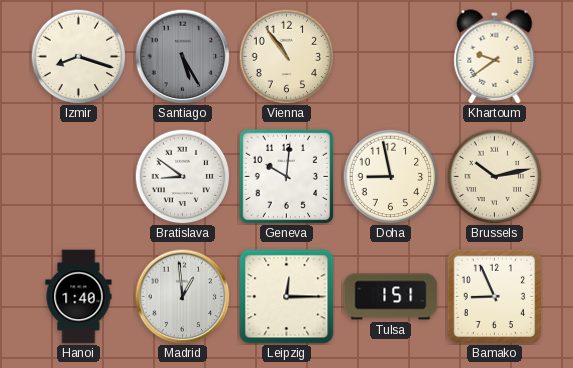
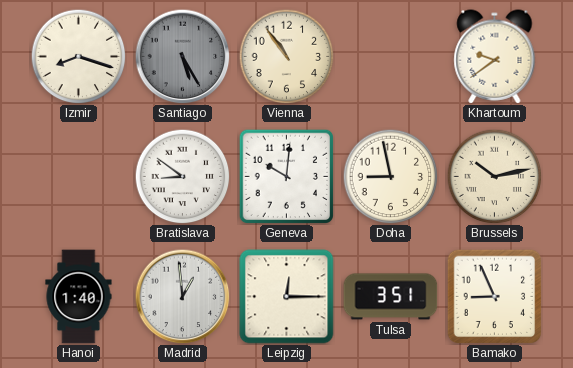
Tulsa: 1:51 -> 3:51 (391, 297)
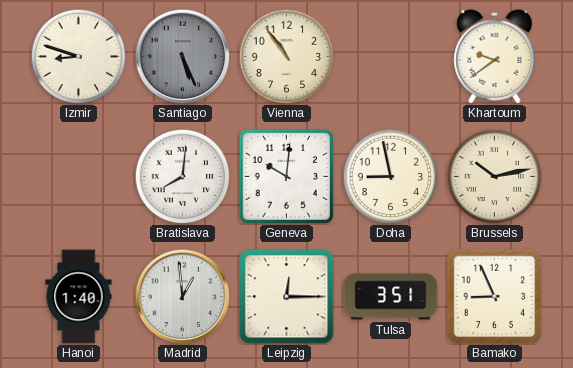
Izmir: 8:18 -> 8:48 (78, 56)
Santiago: 5:25 -> 5:26 (182, 56)
Bratislava: 8:51 -> 8:01 (182, 176)
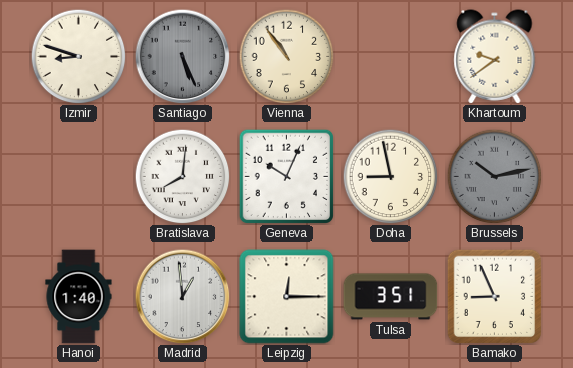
Geneva: 10:01 -> 10:04 (286, 176)
Brussels dial: cream -> grey (494, 176)
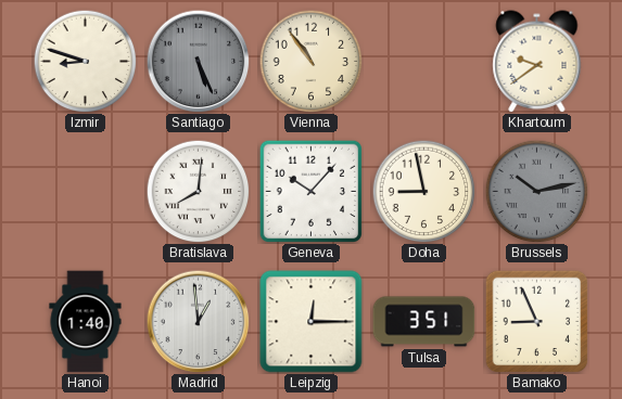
Geneva: 10:04 -> 10:07 (310, 191)
